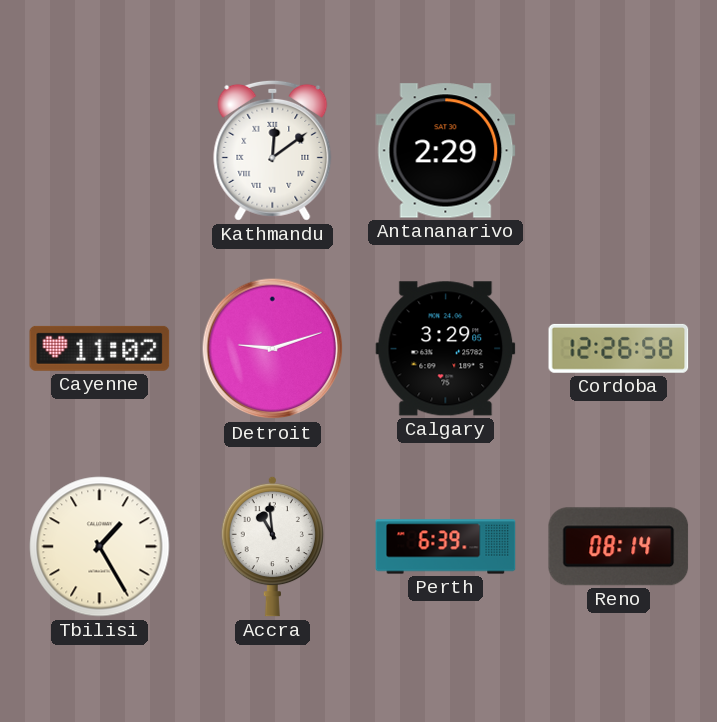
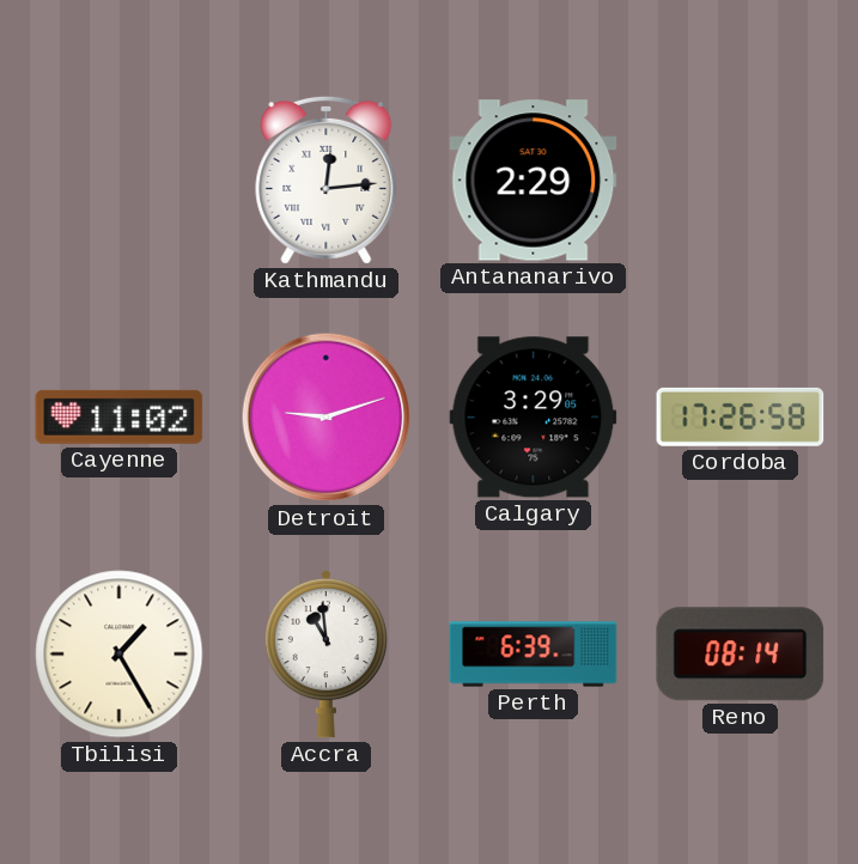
Kathmandu: 12:09 -> 12:14 (327, 180)
Cordoba: 12:26 -> 17:26 (741, 416)
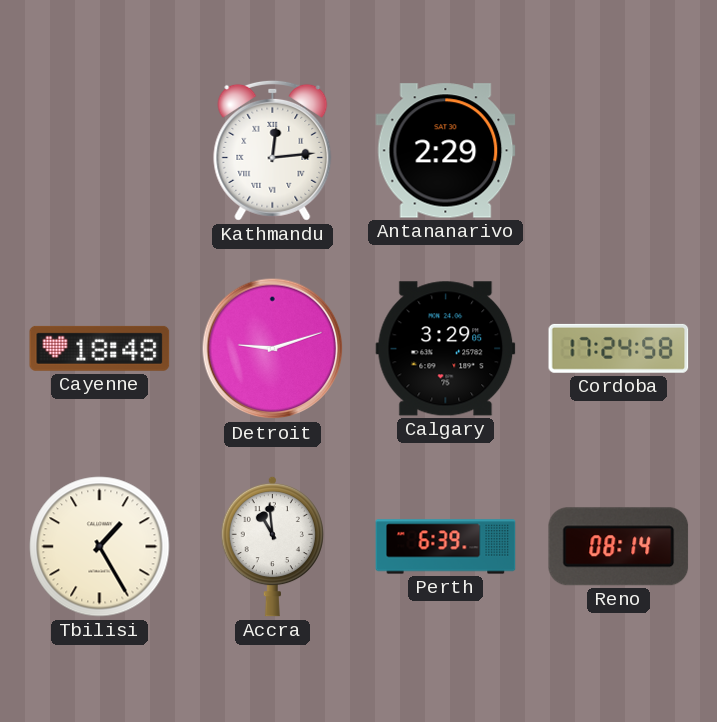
Cayenne: 11:02 -> 18:48 (100, 348)
Cordoba: 17:26 -> 17:24 (619, 348)
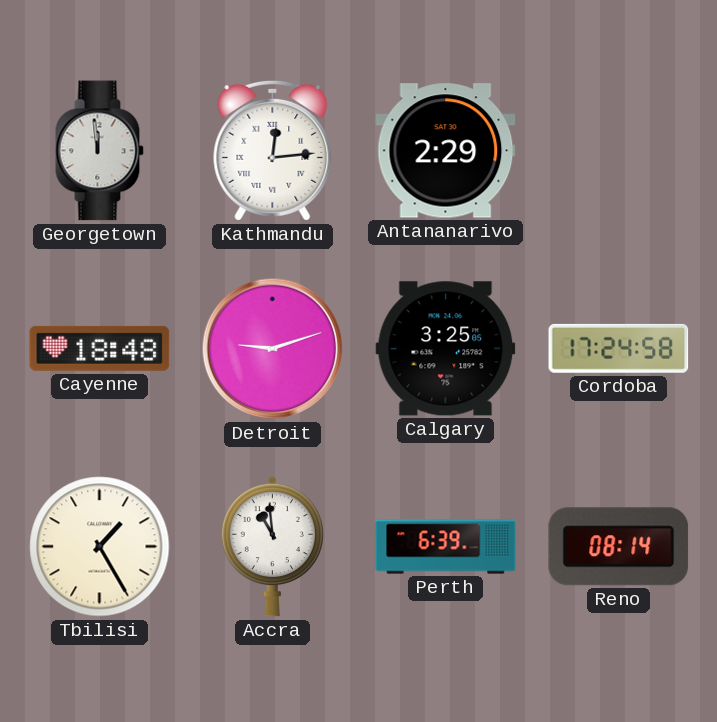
Georgetown: none -> 11:59 (99, 151)
Calgary: 3:29 -> 3:25 (446, 349)
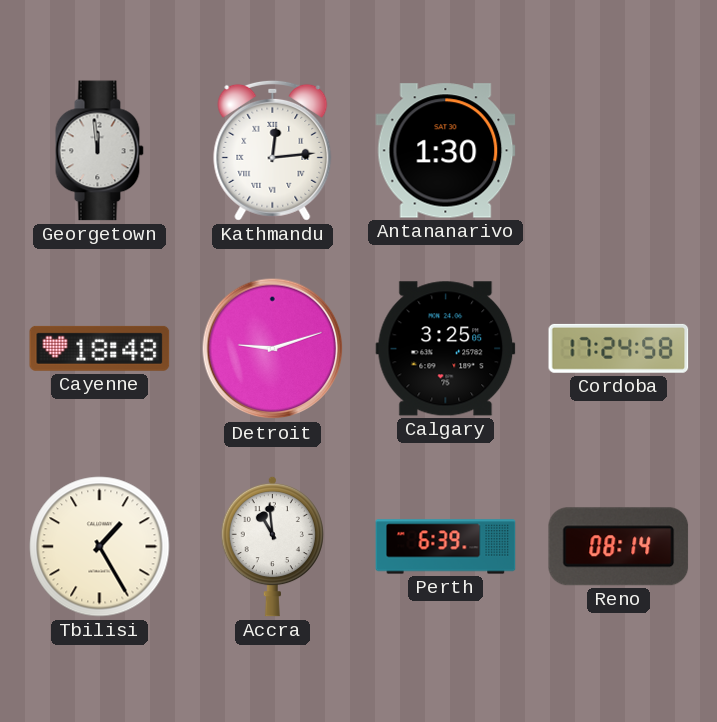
Antananarivo: 2:29 -> 1:30 (446, 151)
